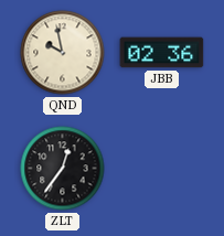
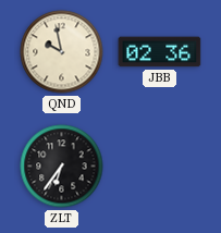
ZLT: 12:36 -> 6:36 (62, 167)
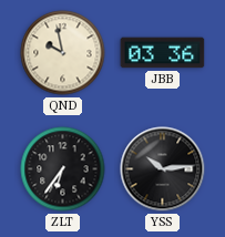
JBB: 02:36 -> 03:36 (163, 53)
YSS: none -> 10:14 (163, 169)
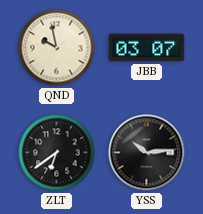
JBB: 03:36 -> 03:07 (147, 48)
ZLT: 6:36 -> 6:39 (57, 153)
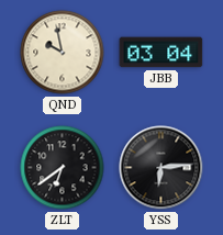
JBB: 03:07 -> 03:04 (161, 53)
YSS: 10:14 -> 6:14 (161, 168)
